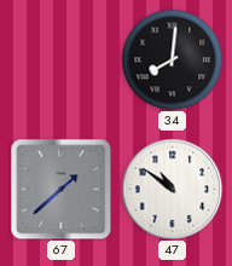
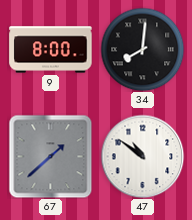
9: none -> 8:00 (51, 50)
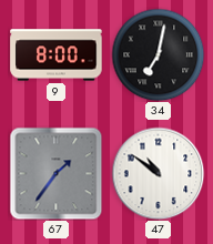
34: 8:01 -> 7:02 (158, 54)
67: 1:38 -> 1:36 (55, 173)
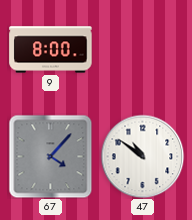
34: 7:02 -> none (158, 54)
67: 1:36 -> 4:07 (50, 156)
